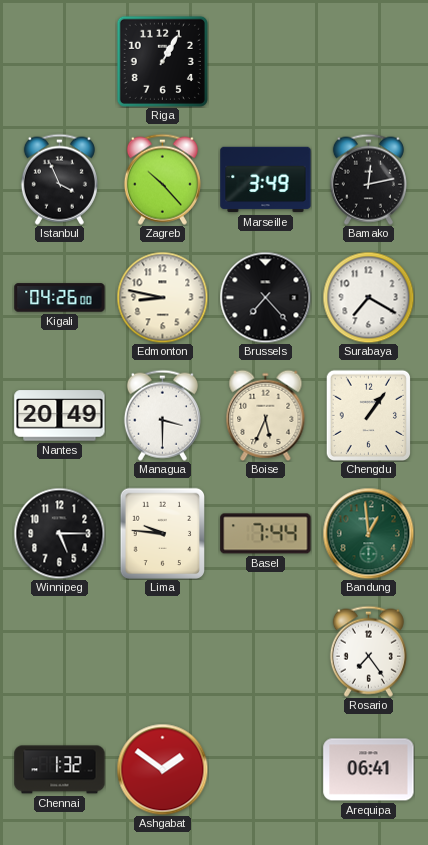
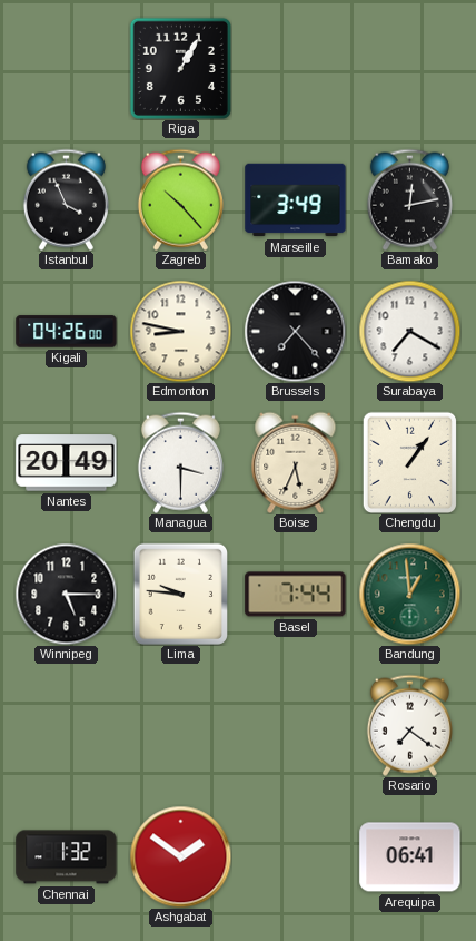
Rosario: 7:24 -> 7:21 (409, 725)
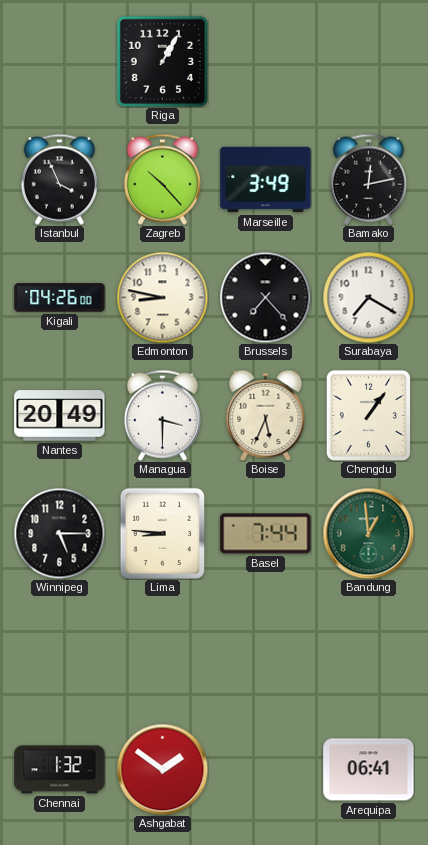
Lima: 9:46 -> 8:46 (162, 533)
Rosario: 7:21 -> none (409, 725)
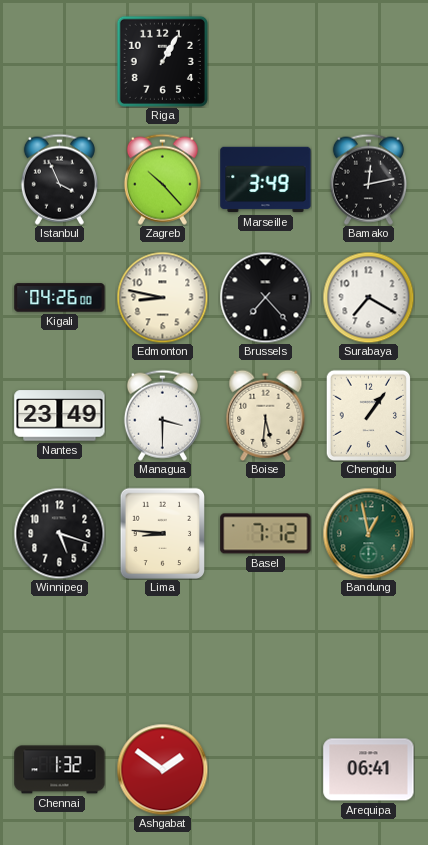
Nantes: 20:49 -> 23:49 (60, 416)
Boise: 5:34 -> 5:31 (266, 415)
Winnipeg: 5:15 -> 5:18 (59, 533)
Basel: 7:44 -> 7:12 (266, 534)
Bandung: 12:59 -> 12:58 (368, 533)
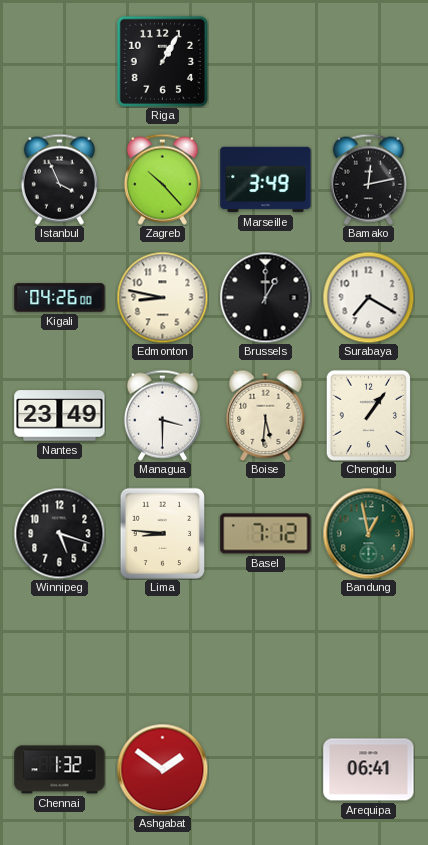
Brussels: 7:23 -> 1:00 (265, 297)
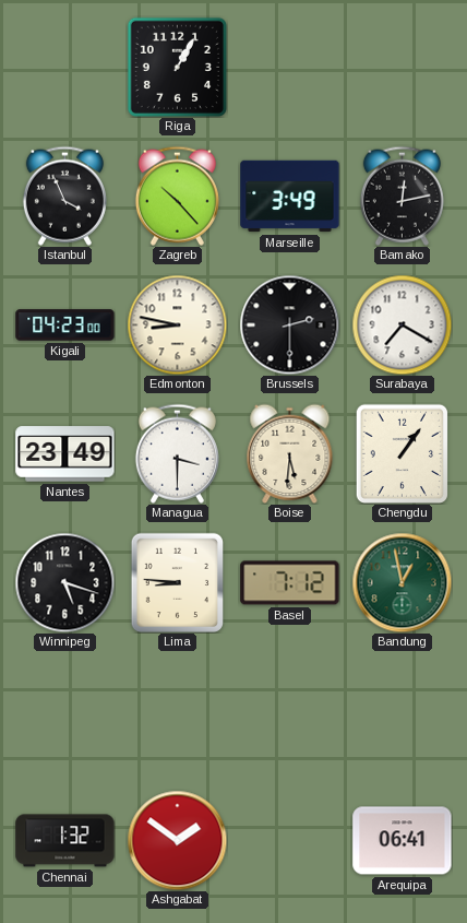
Kigali: 04:26 -> 04:23 (65, 326)
Brussels: 1:00 -> 2:30 (289, 324)
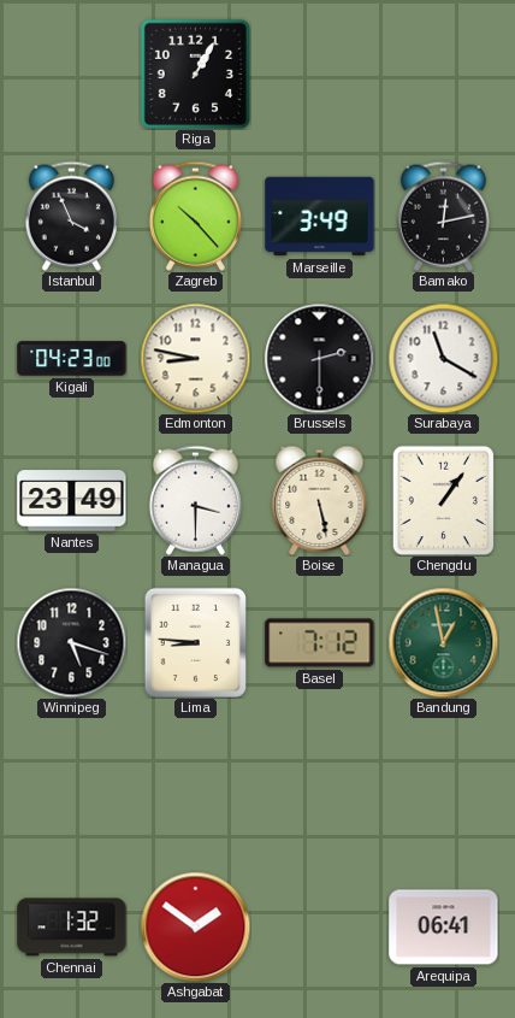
Surabaya: 7:20 -> 11:20 (443, 358)
Boise: 5:31 -> 5:28 (320, 500)
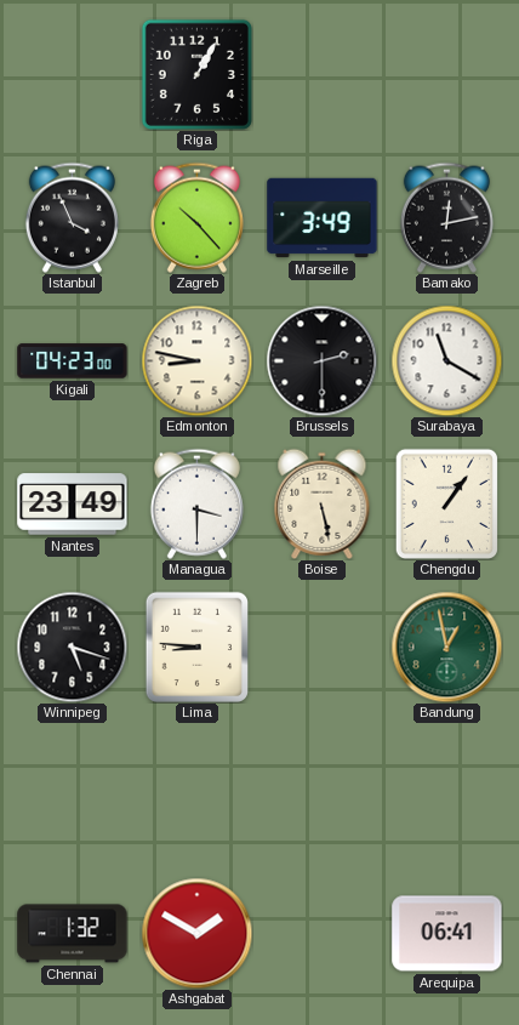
Basel: 7:12 -> none (320, 643)
Ashgabat: 1:51 -> 1:50 (196, 933)
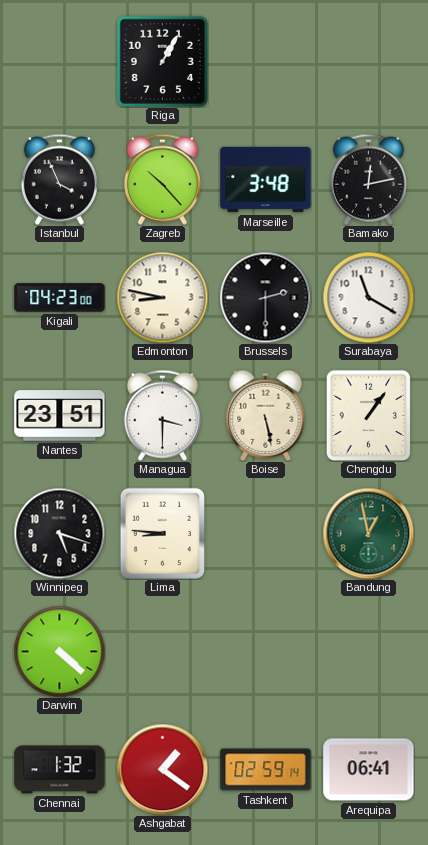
Marseille: 3:49 -> 3:48 (266, 180)
Nantes: 23:49 -> 23:51 (60, 416)
Darwin: none -> 4:22 (59, 651)
Ashgabat: 1:50 -> 1:21 (162, 769)
Tashkent: none -> 02:59 (266, 770)
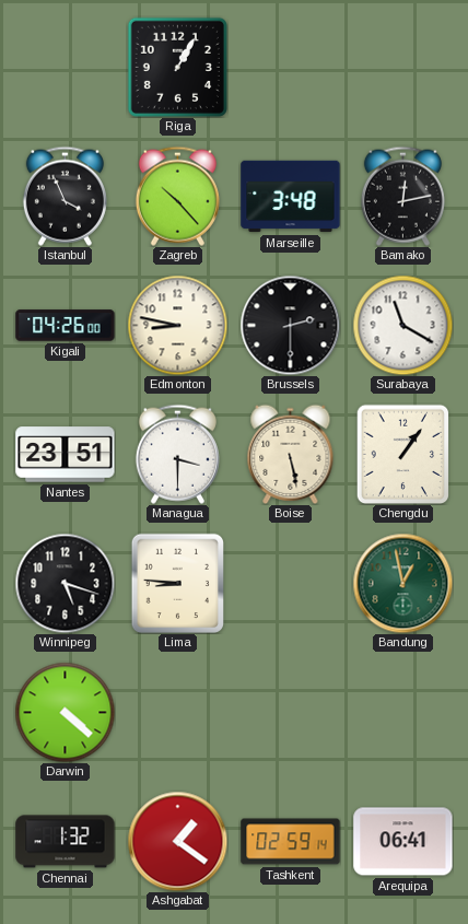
Kigali: 04:23 -> 04:26 (66, 326)
